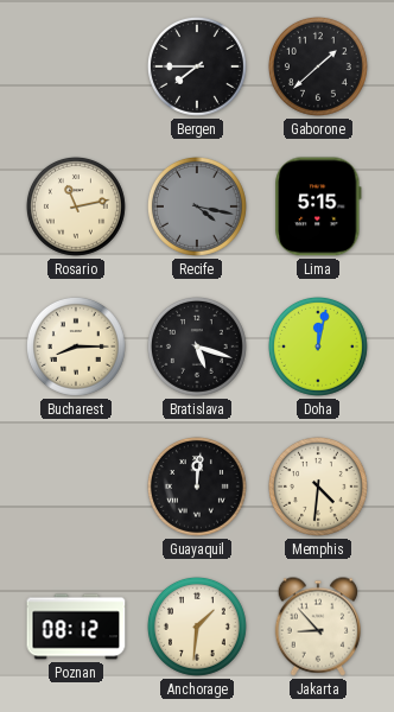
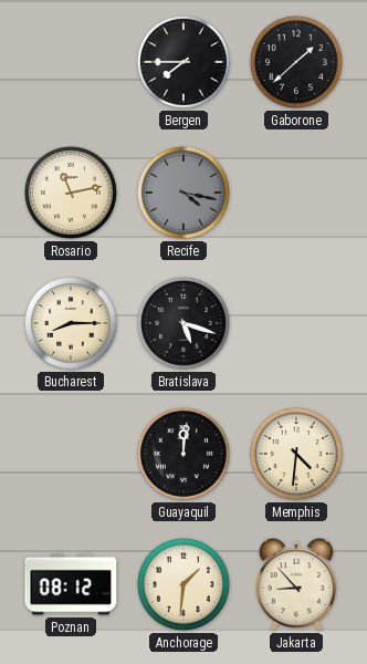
Lima: 5:15 -> none (318, 206)
Doha: 12:02 -> none (318, 347)
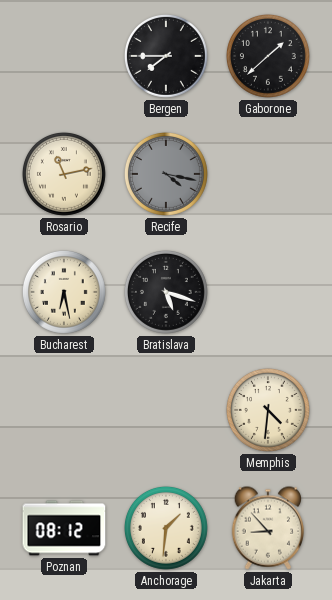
Bucharest: 8:15 -> 6:28 (64, 292)
Guayaquil: 12:01 -> none (183, 454)
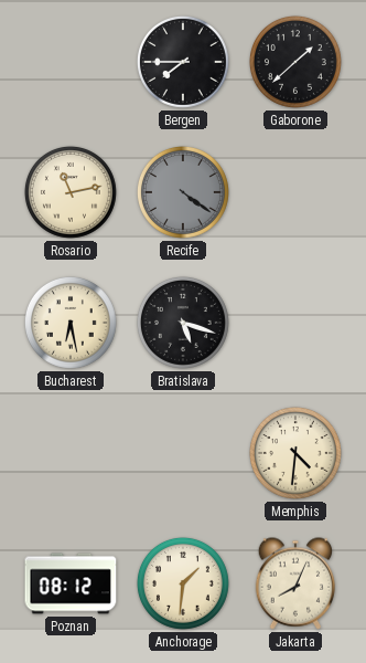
Recife: 4:17 -> 4:21 (183, 192)
Jakarta: 8:53 -> 8:04 (294, 583)
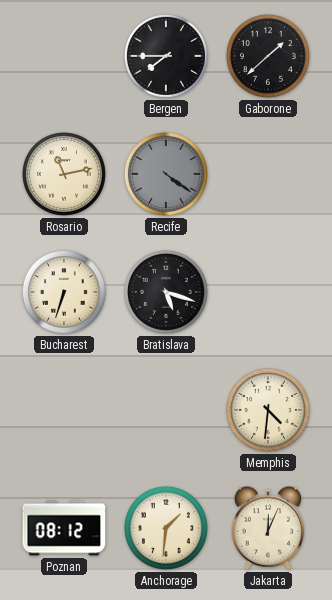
Bucharest: 6:28 -> 6:33 (64, 292)
Jakarta: 8:04 -> 12:04 (267, 528)
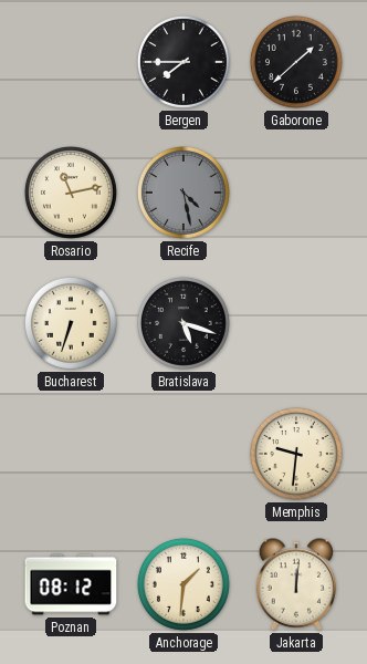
Recife: 4:21 -> 4:28 (183, 193)
Memphis: 4:31 -> 9:31 (296, 454)
Jakarta: 12:04 -> 12:01 (295, 584)
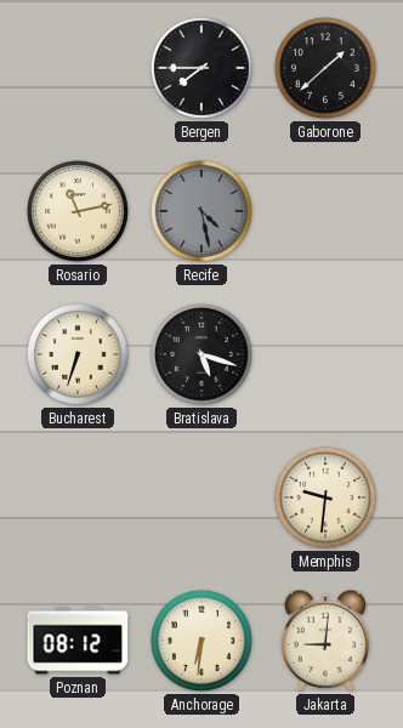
Anchorage: 1:31 -> 6:31 (201, 641)
Jakarta: 12:01 -> 9:01 (324, 641)
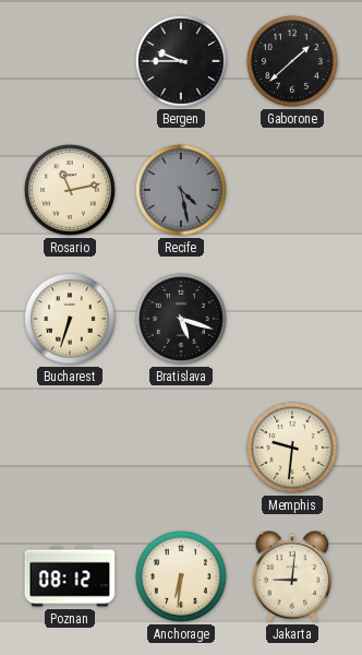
Bergen: 7:45 -> 9:45 (181, 61)
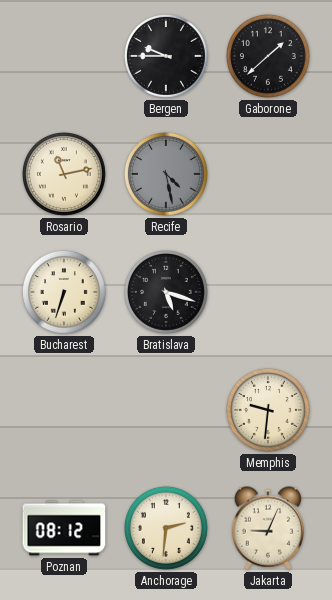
Anchorage: 6:31 -> 2:31 (166, 528)
Jakarta: 9:01 -> 9:04 (267, 528)
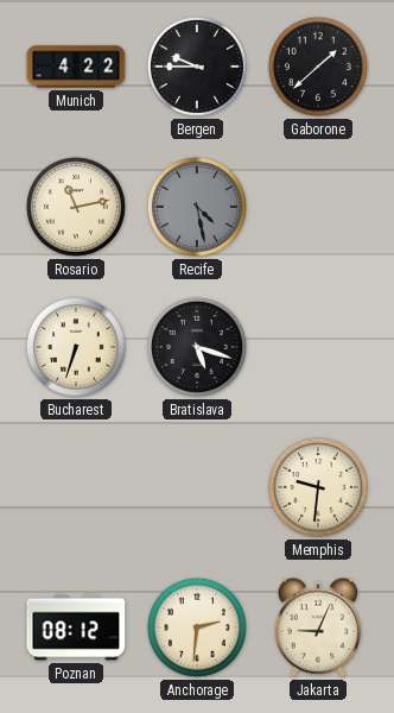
Munich: none -> 4:22 (76, 67)
